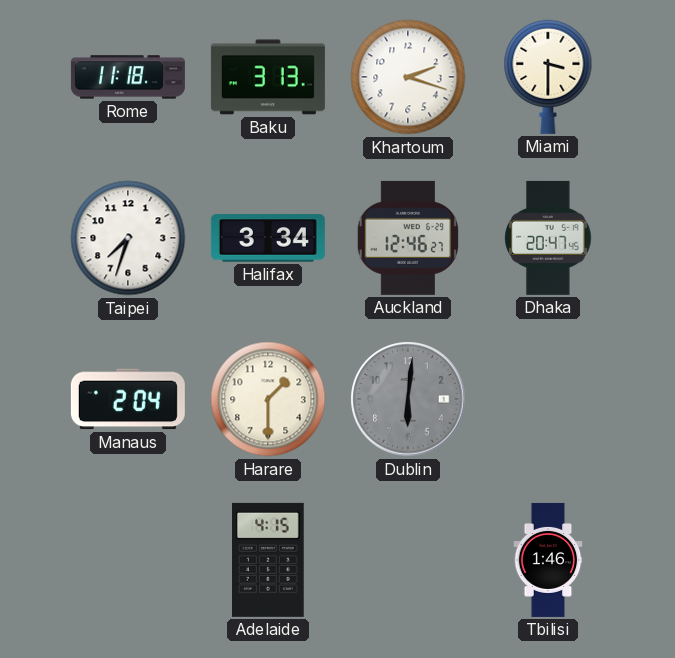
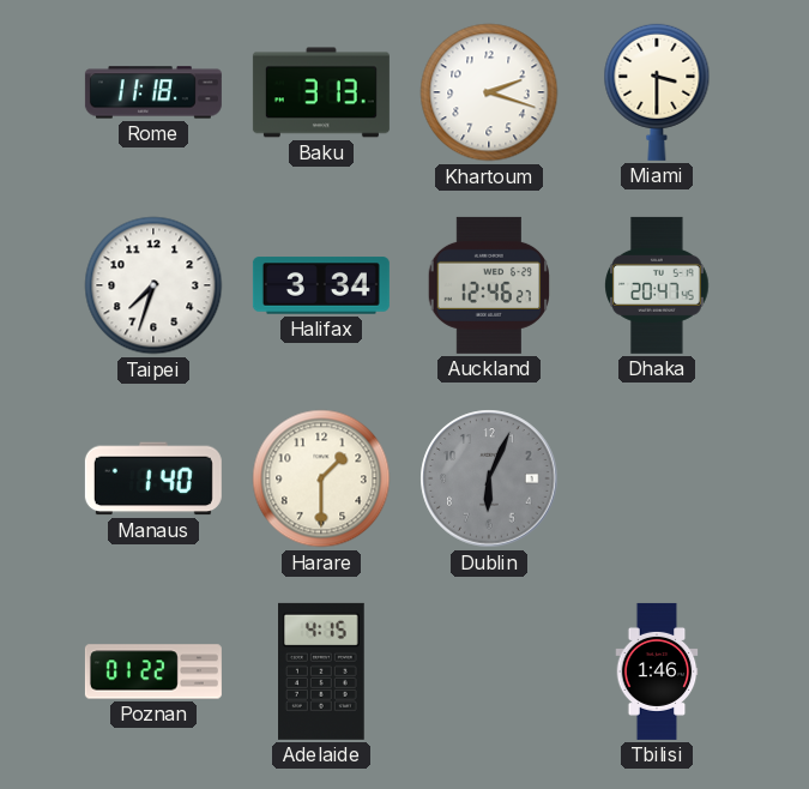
Manaus: 2:04 -> 1:40 (153, 478)
Dublin: 6:01 -> 6:04 (489, 478)
Poznan: none -> 01:22 (153, 671)
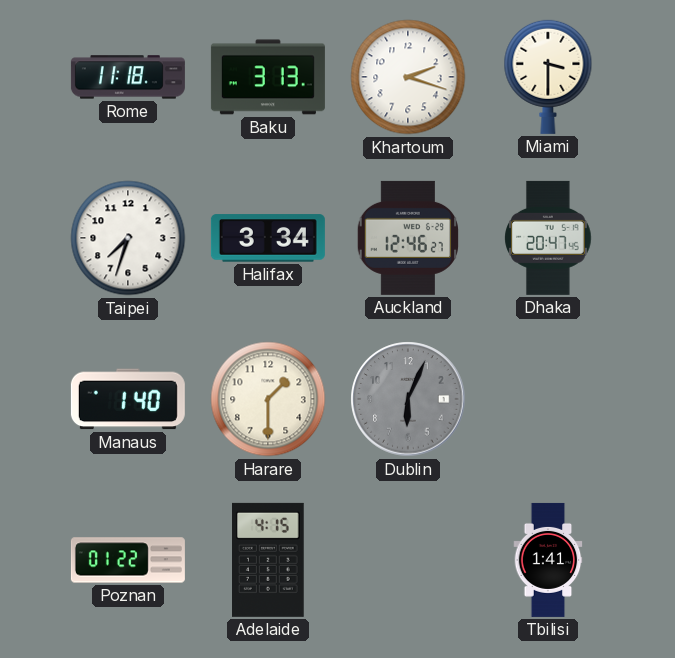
Tbilisi: 1:46 -> 1:41 (548, 560)
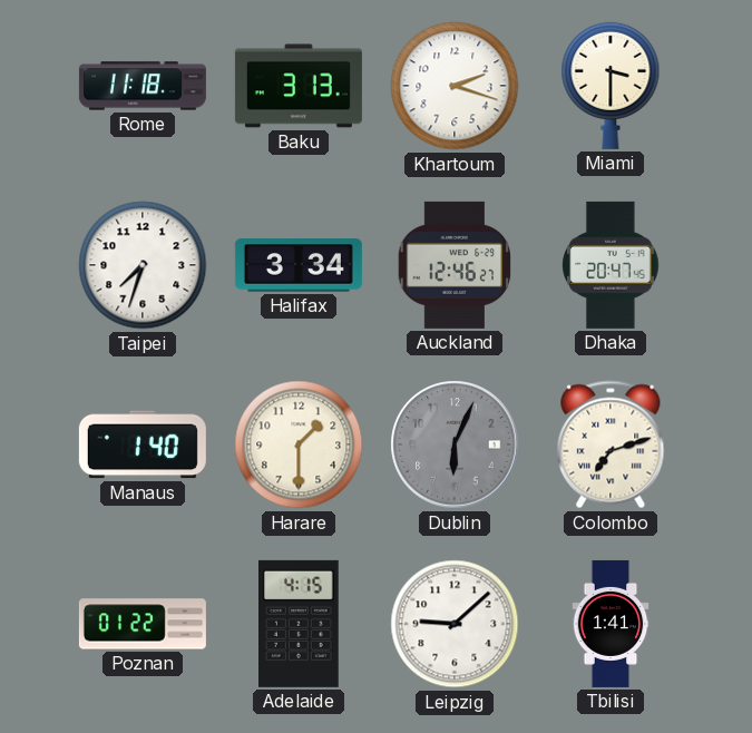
Colombo: none -> 7:12 (611, 444)
Leipzig: none -> 9:08 (455, 624)
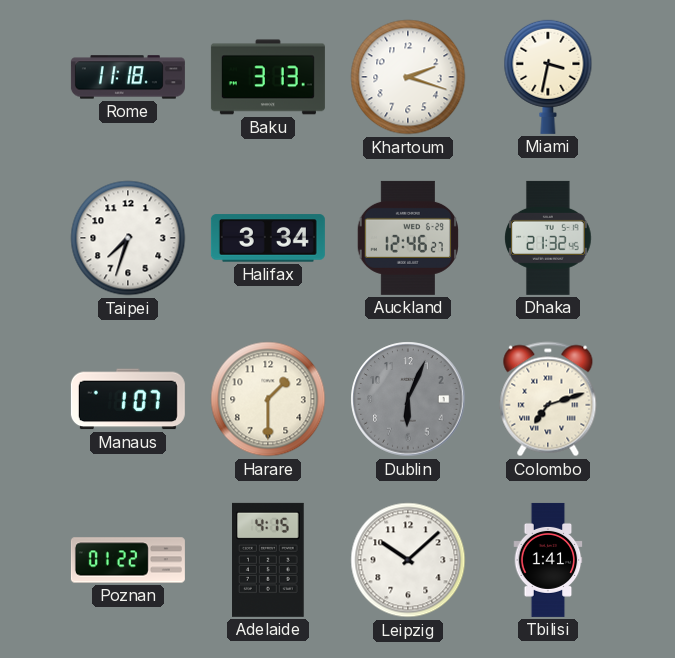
Miami: 3:30 -> 3:32 (548, 77)
Dhaka: 20:47 -> 21:32 (548, 238)
Manaus: 1:40 -> 1:07 (128, 399)
Leipzig: 9:08 -> 10:08 (408, 560)
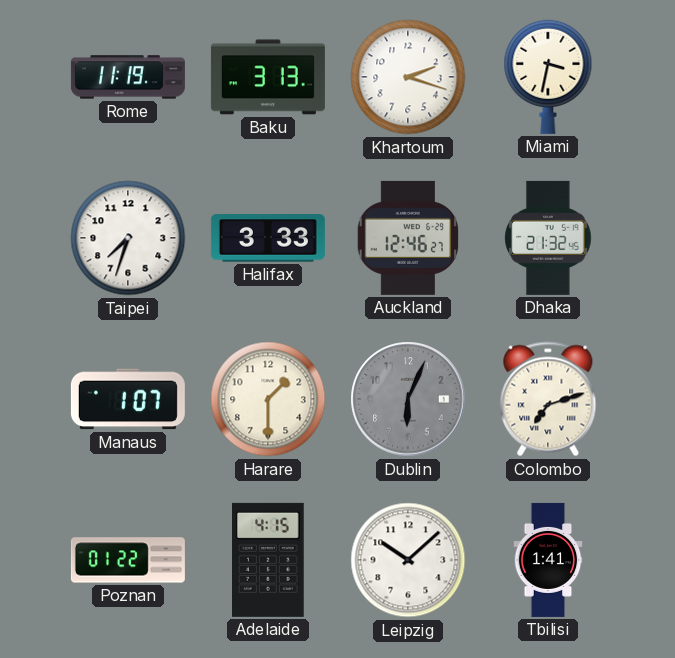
Rome: 11:18 -> 11:19 (128, 77)
Halifax: 3:34 -> 3:33 (268, 238)
